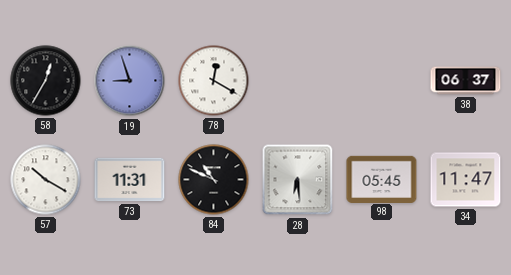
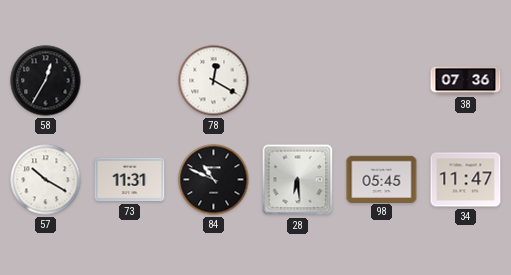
19: 8:57 -> none (130, 81)
38: 06:37 -> 07:36 (466, 81)
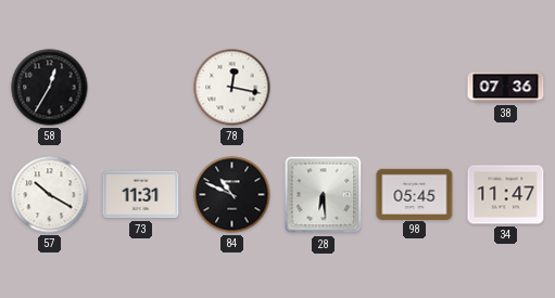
78: 12:20 -> 12:17 (232, 88)
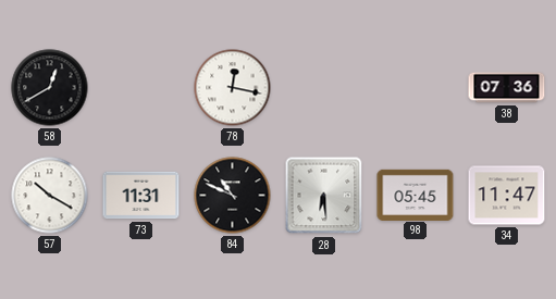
58: 12:35 -> 12:40 (50, 88)
